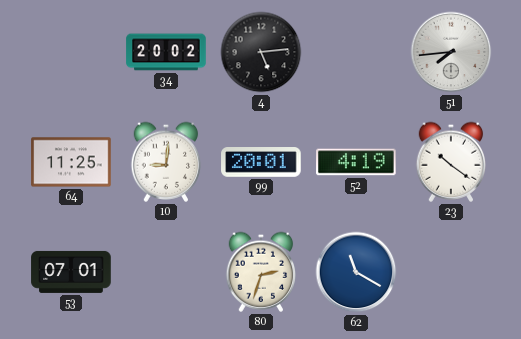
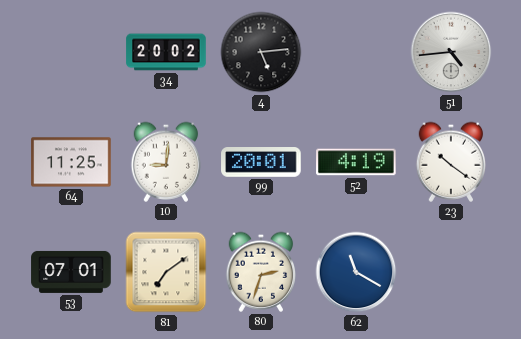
51: 7:44 -> 4:44 (451, 52)
81: none -> 7:09 (166, 272)
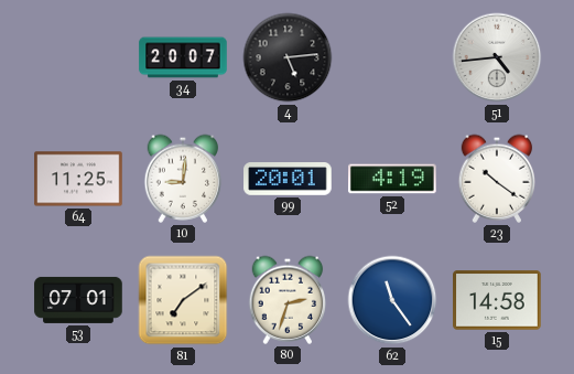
34: 20:02 -> 20:07 (183, 57)
62: 11:20 -> 11:24 (392, 300)
15: none -> 14:58 (497, 300)
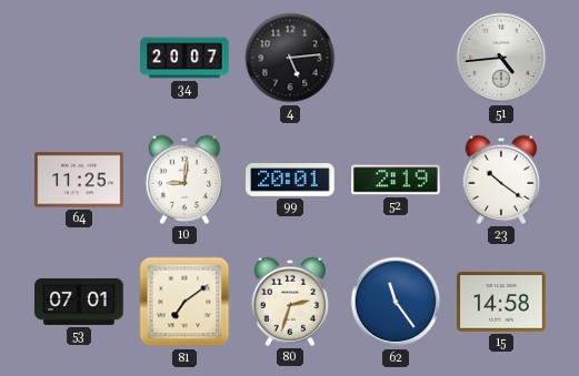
52: 4:19 -> 2:19 (396, 180)
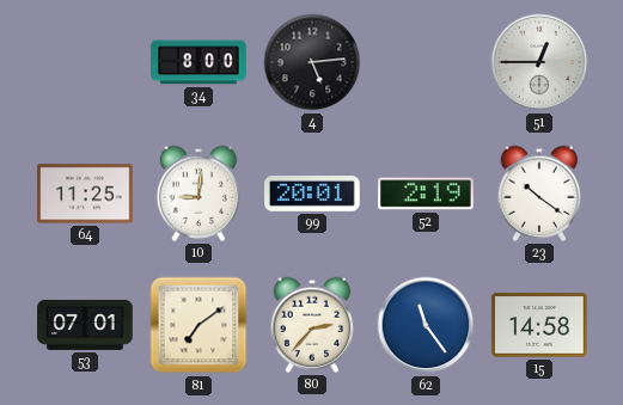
34: 20:07 -> 8:00 (198, 62)
51: 4:44 -> 12:45 (539, 62)
80: 2:33 -> 2:37 (312, 325)
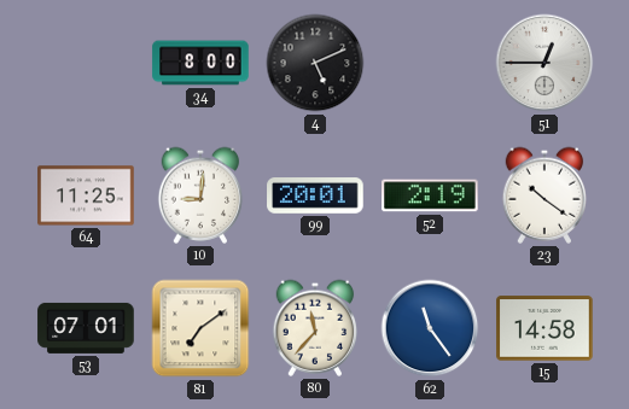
4: 5:14 -> 5:11 (315, 63)
80: 2:37 -> 11:37 (315, 328)
